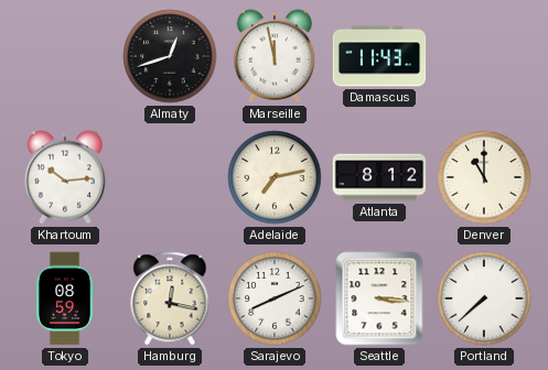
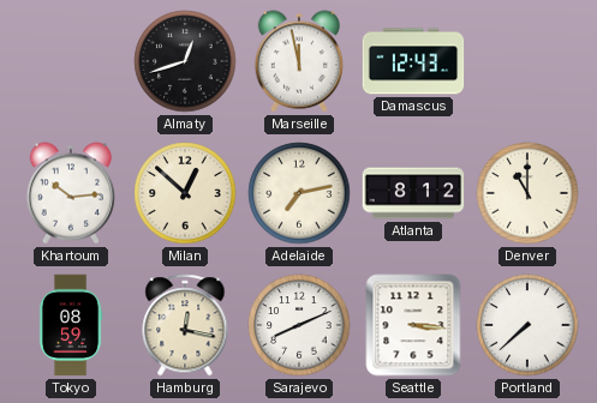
Damascus: 11:43 -> 12:43 (413, 61)
Milan: none -> 12:52 (185, 193)
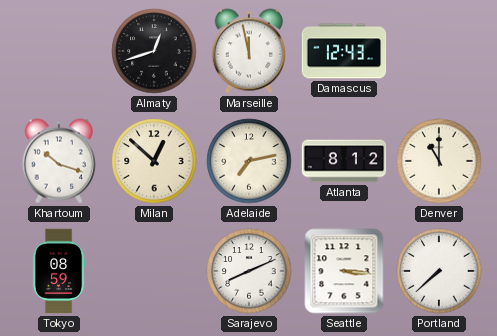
Khartoum: 10:14 -> 10:18 (58, 161)
Hamburg: 12:17 -> none (185, 325)
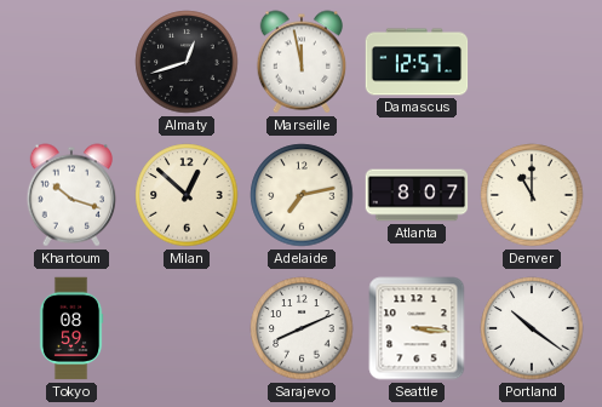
Damascus: 12:43 -> 12:57 (417, 62)
Atlanta: 8:12 -> 8:07 (417, 195)
Portland: 7:38 -> 10:21 (532, 328)
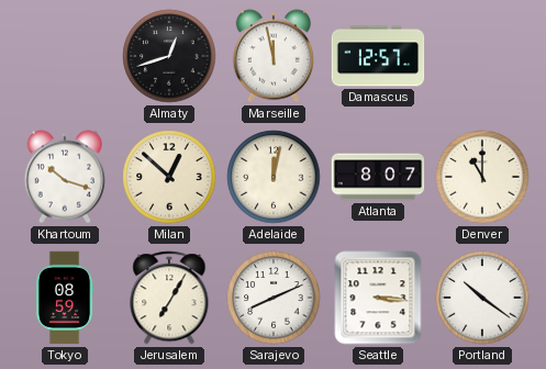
Adelaide: 7:13 -> 12:02 (274, 177)
Jerusalem: none -> 7:05 (169, 298)
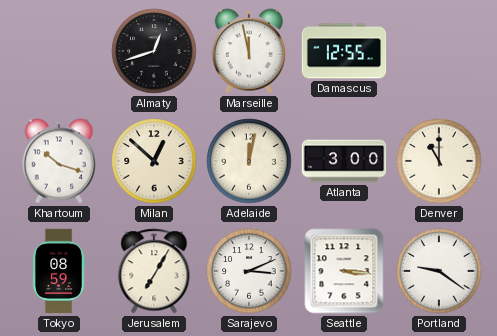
Damascus: 12:57 -> 12:55 (344, 51)
Atlanta: 8:07 -> 3:00 (344, 161)
Sarajevo: 8:11 -> 3:11 (249, 271)
Portland: 10:21 -> 9:21 (439, 271)
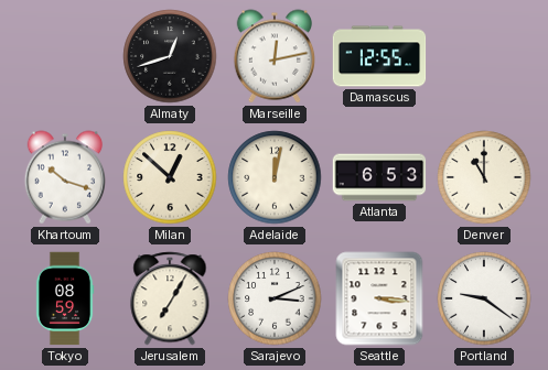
Marseille: 11:58 -> 12:13 (273, 56)
Atlanta: 3:00 -> 6:53 (379, 177)
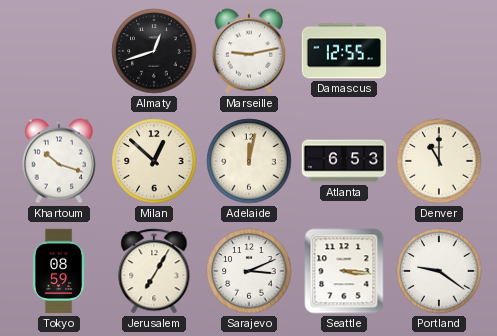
Marseille: 12:13 -> 9:13 (248, 51)
